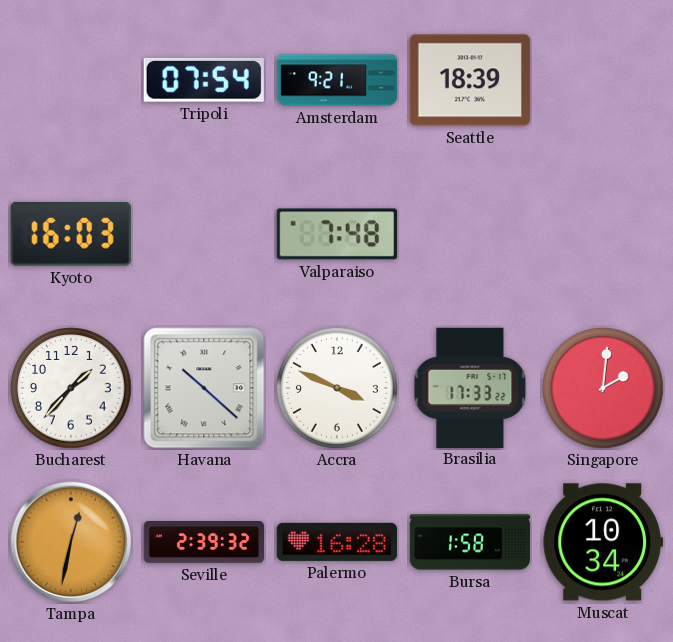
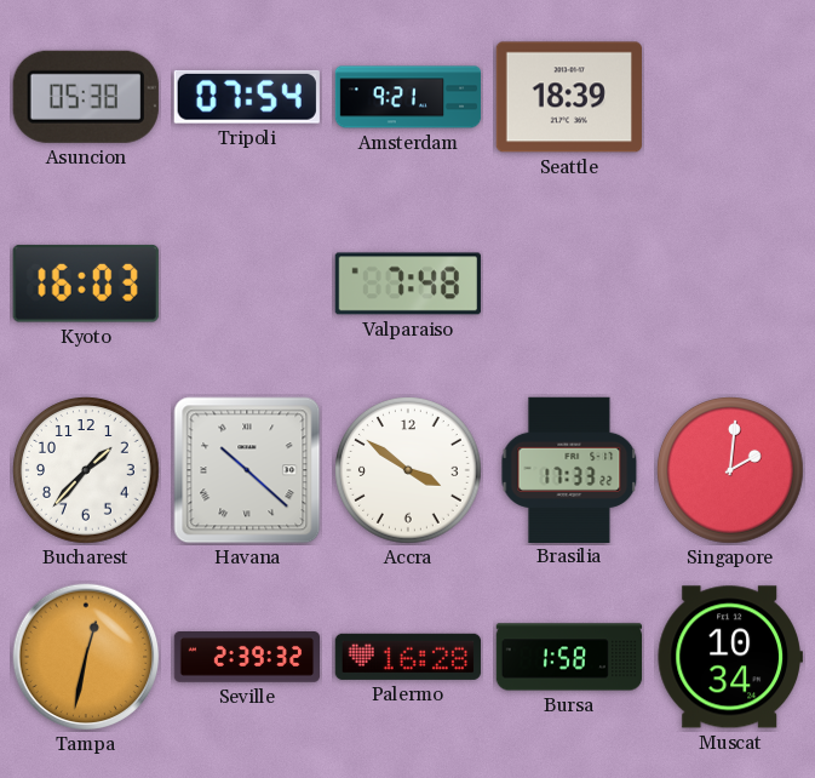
Asuncion: none -> 05:38 (86, 97)
Accra: 3:49 -> 3:51 (409, 471)
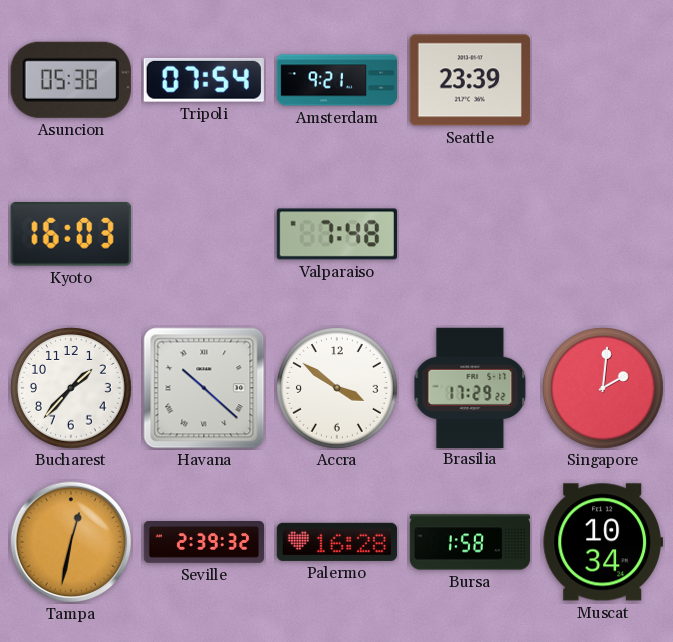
Seattle: 18:39 -> 23:39 (470, 80)
Brasilia: 17:33 -> 17:29 (470, 387)
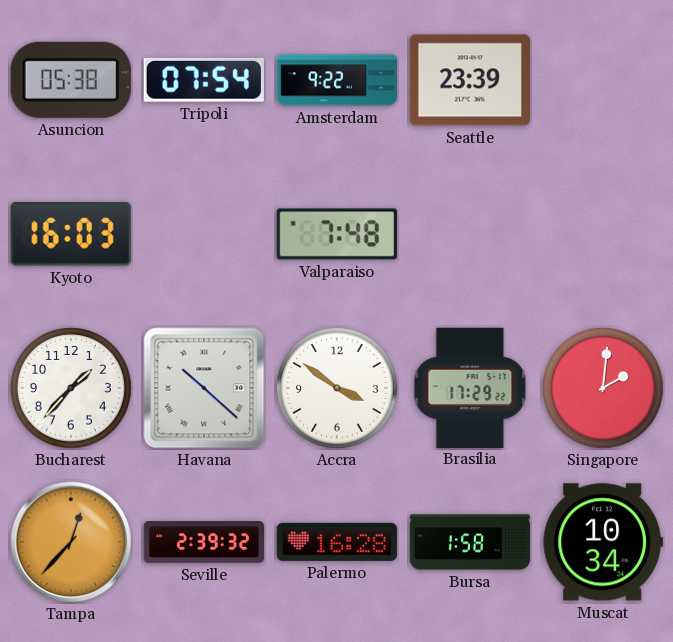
Amsterdam: 9:21 -> 9:22 (337, 80)
Tampa: 12:32 -> 12:37 (71, 542)
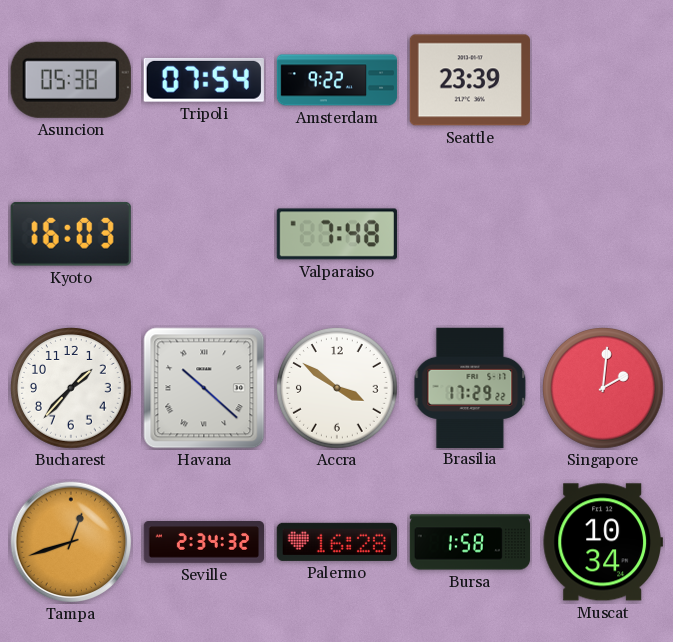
Tampa: 12:37 -> 12:42 (71, 542)
Seville: 2:39 -> 2:34 (204, 542)
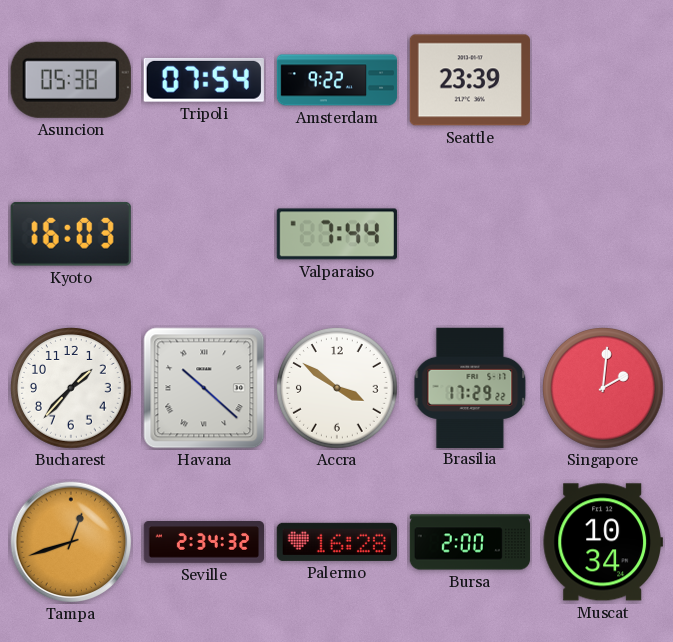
Valparaiso: 7:48 -> 7:44 (337, 234)
Bursa: 1:58 -> 2:00 (470, 542)
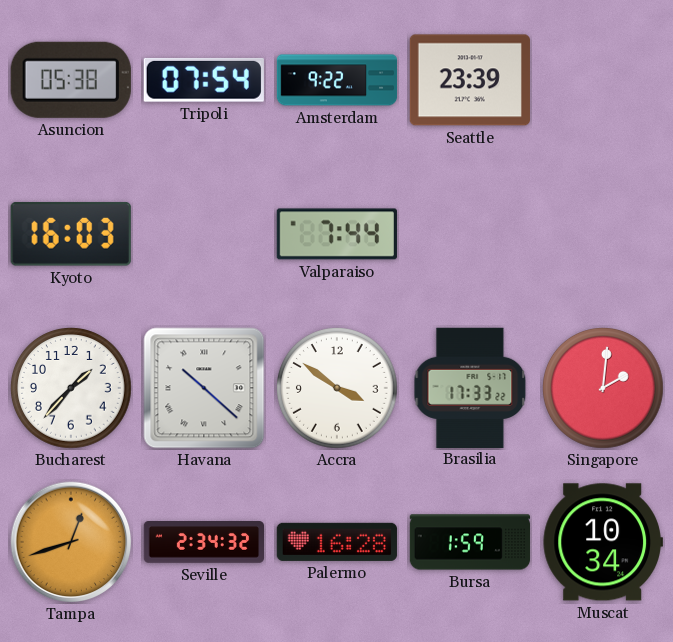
Brasilia: 17:29 -> 17:33 (470, 387)
Bursa: 2:00 -> 1:59 (470, 542)
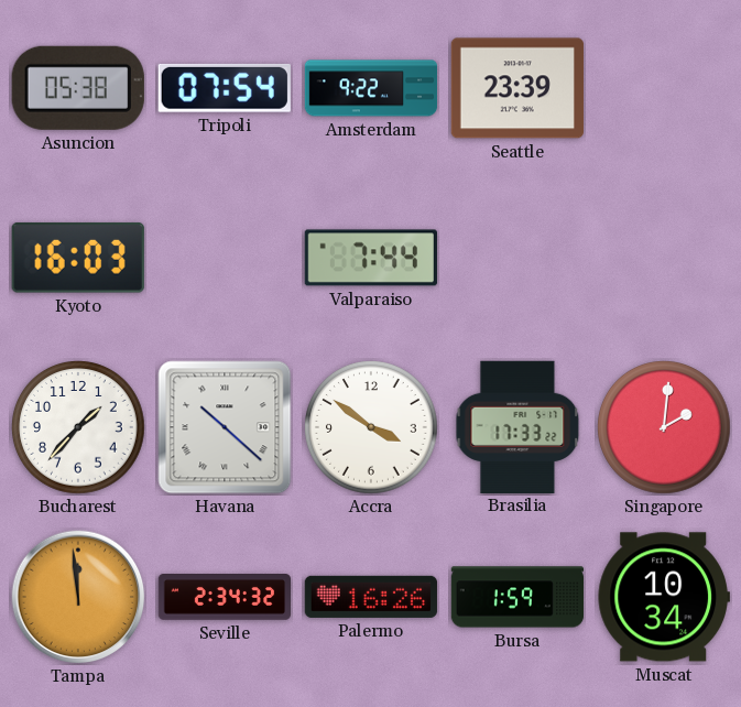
Tampa: 12:42 -> 11:59 (78, 597)
Palermo: 16:28 -> 16:26 (371, 597)
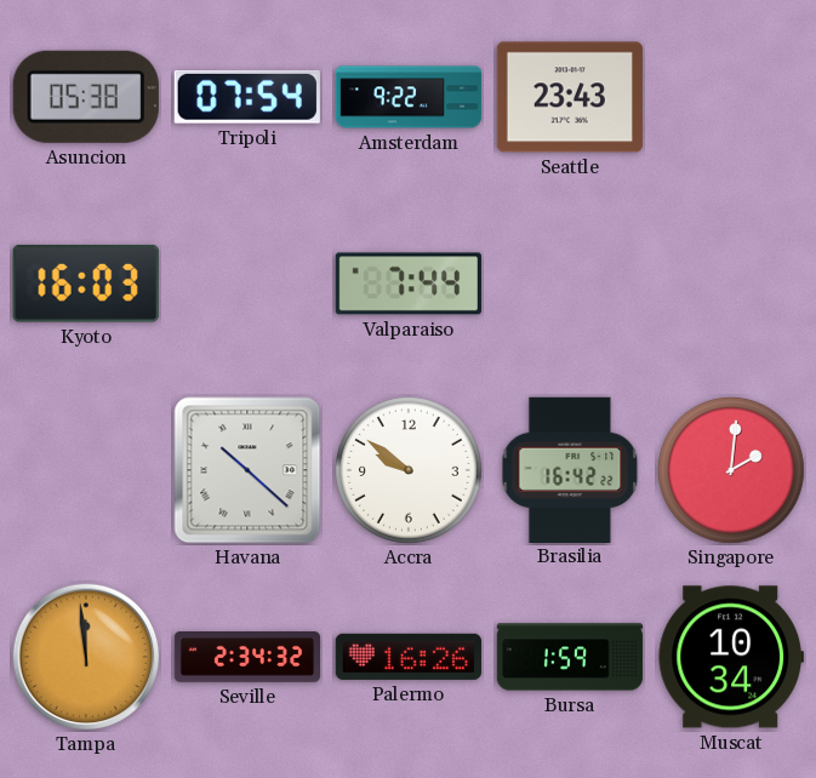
Seattle: 23:39 -> 23:43 (570, 97)
Bucharest: 1:37 -> none (79, 428)
Accra: 3:51 -> 9:51 (410, 471)
Brasilia: 17:33 -> 16:42 (570, 469)
